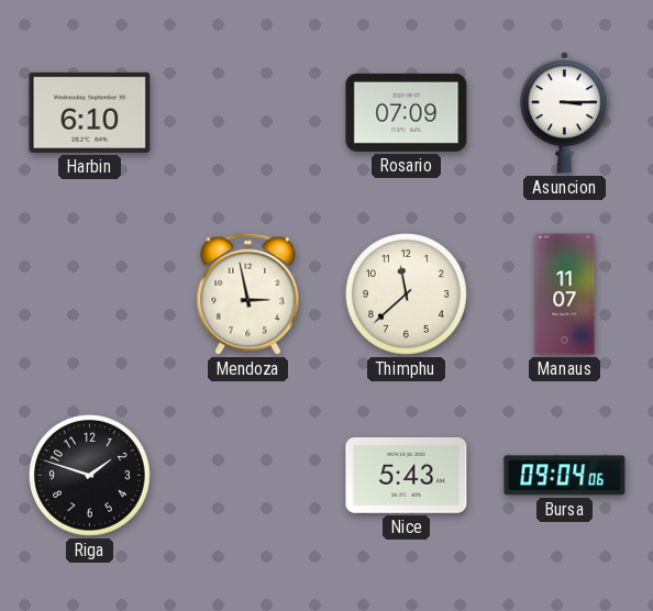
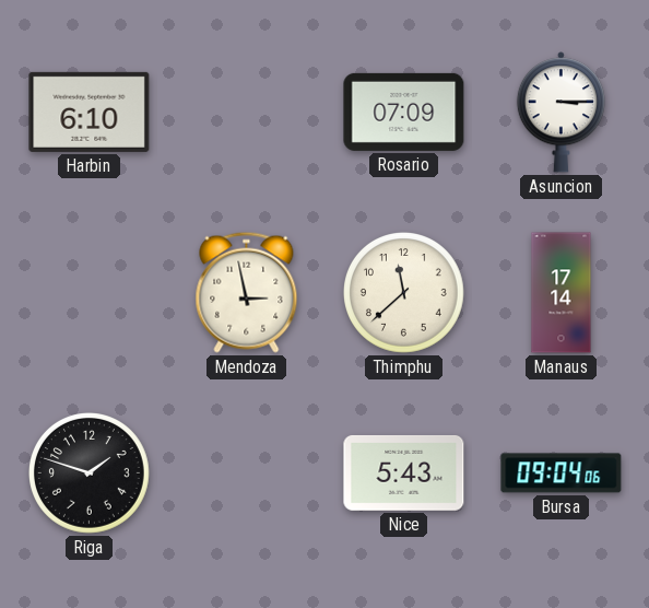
Manaus: 11:07 -> 17:14 (562, 293)
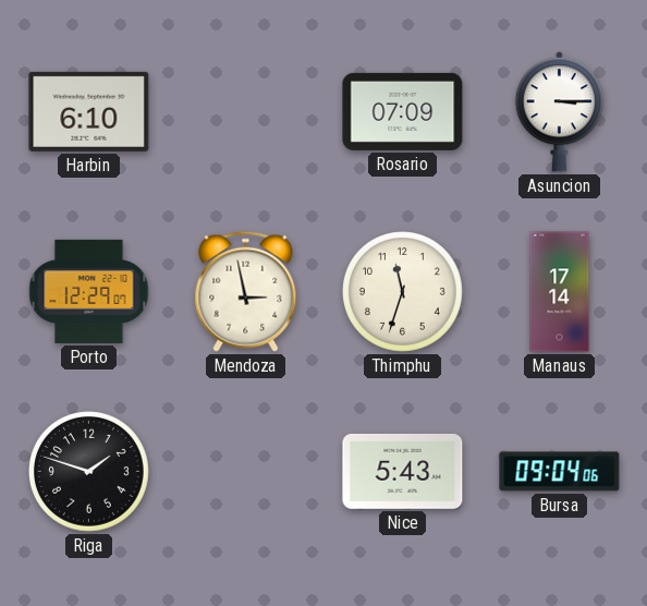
Porto: none -> 12:29 (89, 291)
Thimphu: 11:38 -> 11:33 (403, 292)
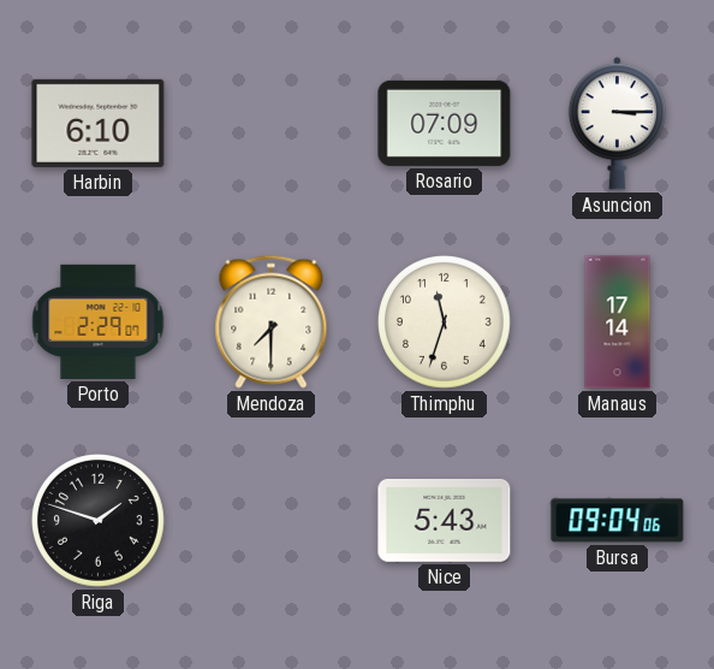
Porto: 12:29 -> 2:29 (99, 321)
Mendoza: 2:58 -> 7:30 (272, 321)
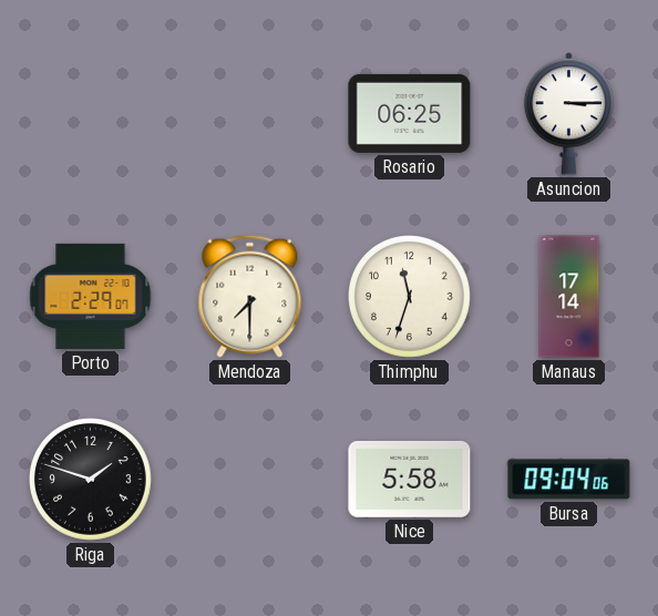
Harbin: 6:10 -> none (99, 123)
Rosario: 07:09 -> 06:25 (410, 113)
Nice: 5:43 -> 5:58 (410, 480)
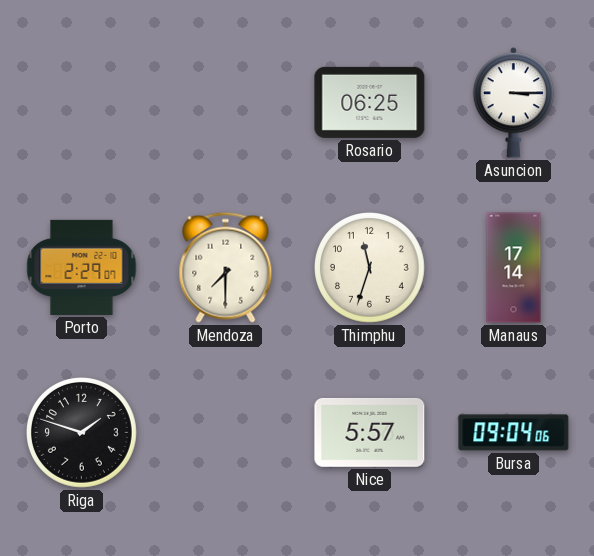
Nice: 5:58 -> 5:57 (370, 433)
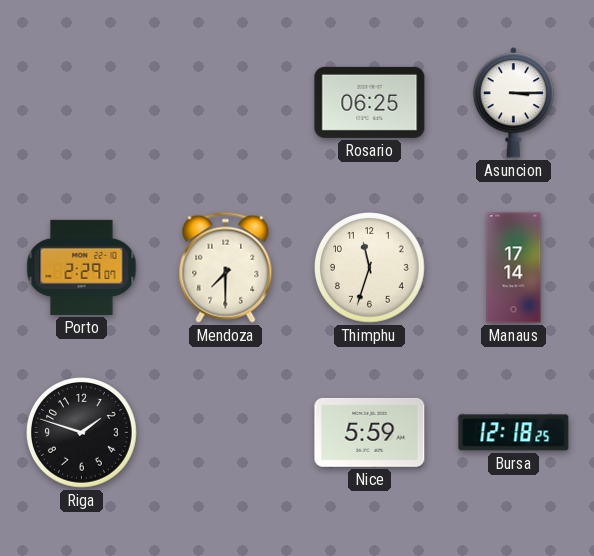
Nice: 5:57 -> 5:59 (370, 433)
Bursa: 09:04 -> 12:18 (514, 433)
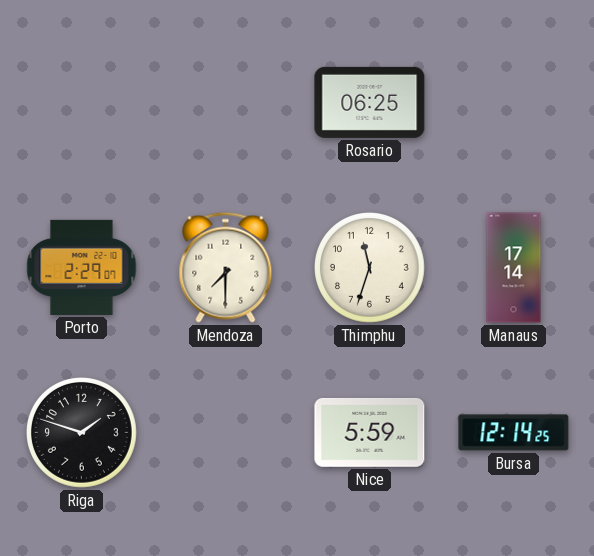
Asuncion: 3:15 -> none (513, 103)
Bursa: 12:18 -> 12:14 (514, 433)
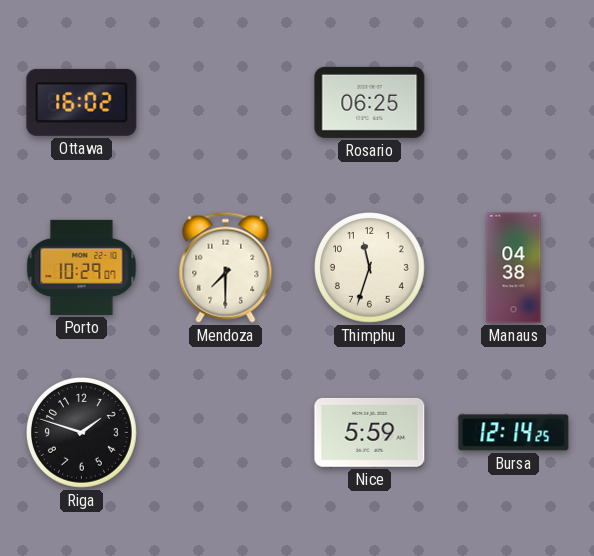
Ottawa: none -> 16:02 (82, 102)
Porto: 2:29 -> 10:29 (82, 267)
Manaus: 17:14 -> 04:38 (514, 268)
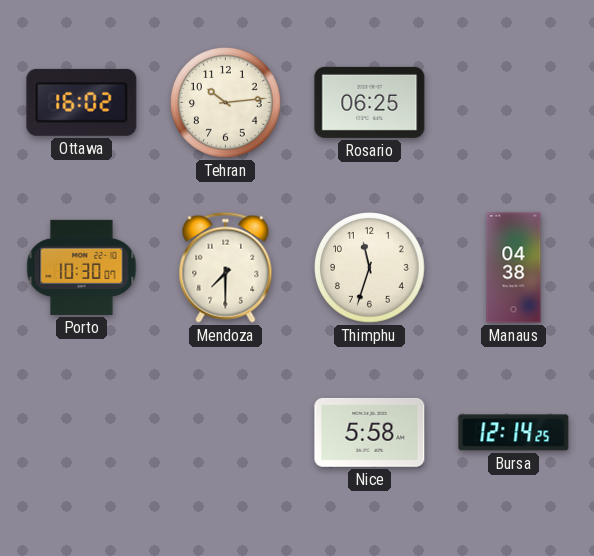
Tehran: none -> 10:14 (226, 103)
Porto: 10:29 -> 10:30 (82, 267)
Riga: 1:48 -> none (82, 433)
Nice: 5:59 -> 5:58 (370, 433)
